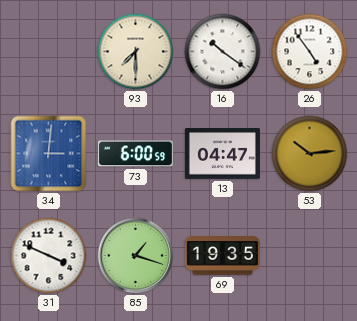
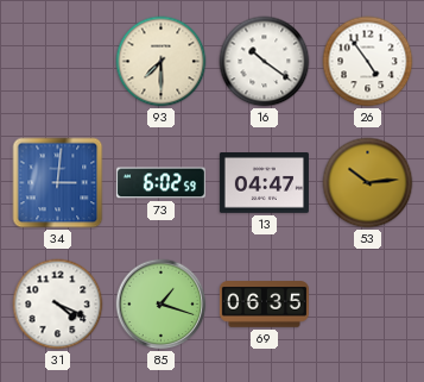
73: 6:00 -> 6:02 (160, 183)
31: 3:49 -> 4:19 (58, 305)
69: 19:35 -> 06:35 (264, 305)
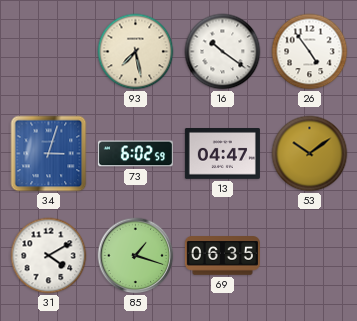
93: 7:30 -> 7:28 (136, 52)
34: 3:01 -> 3:03 (49, 154)
53: 10:14 -> 10:09 (310, 154)
31: 4:19 -> 4:10 (49, 256)
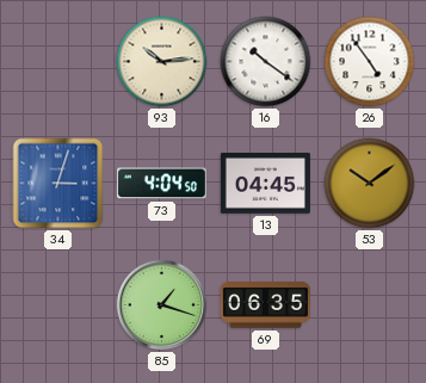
93: 7:28 -> 10:14 (162, 62)
73: 6:02 -> 4:04 (161, 184)
13: 04:47 -> 04:45 (265, 184)
31: 4:10 -> none (49, 256)
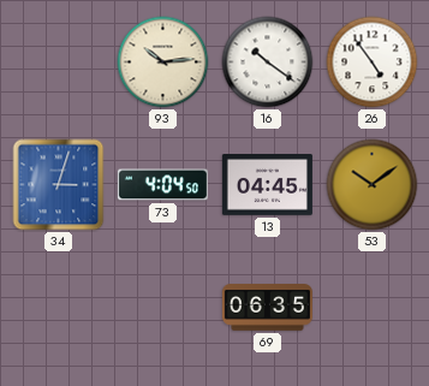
85: 1:18 -> none (162, 305)
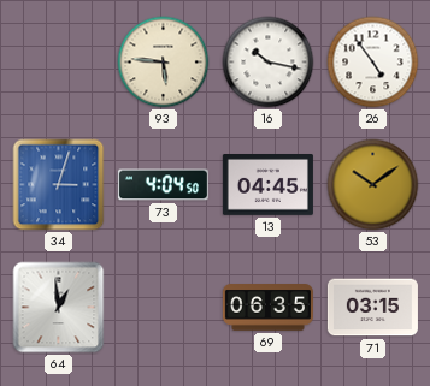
93: 10:14 -> 5:46 (164, 63)
16: 10:21 -> 10:17 (269, 63)
64: none -> 12:59 (59, 308)
71: none -> 03:15 (372, 308)
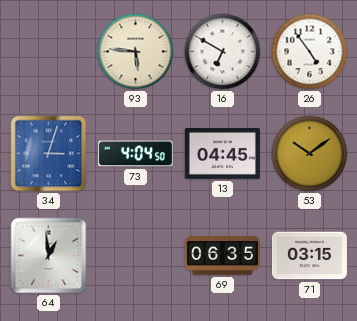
16: 10:17 -> 6:50 (223, 52)
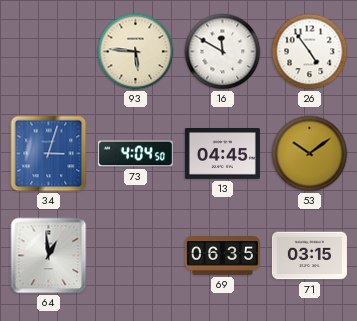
16: 6:50 -> 11:50 (223, 52)
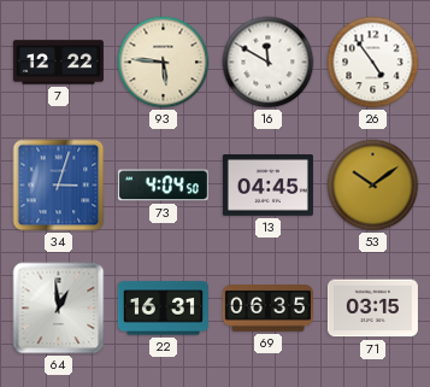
7: none -> 12:22 (58, 63)
22: none -> 16:31 (163, 309)
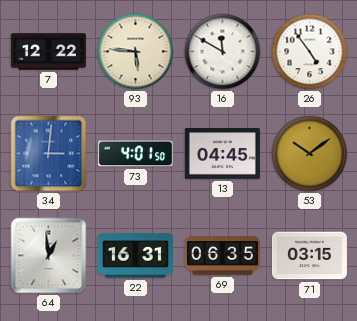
34: 3:03 -> 3:01 (49, 154)
73: 4:04 -> 4:01 (135, 154)
